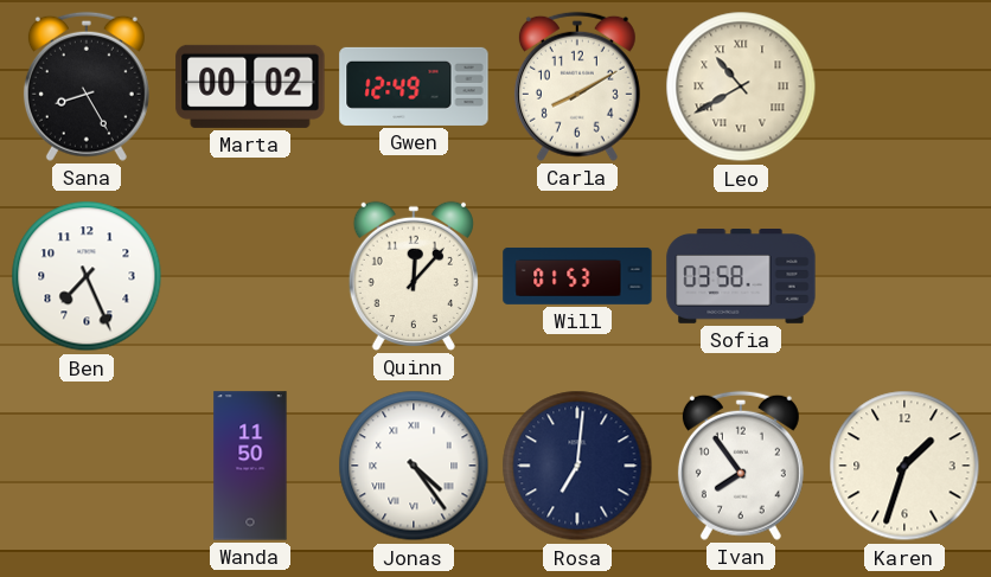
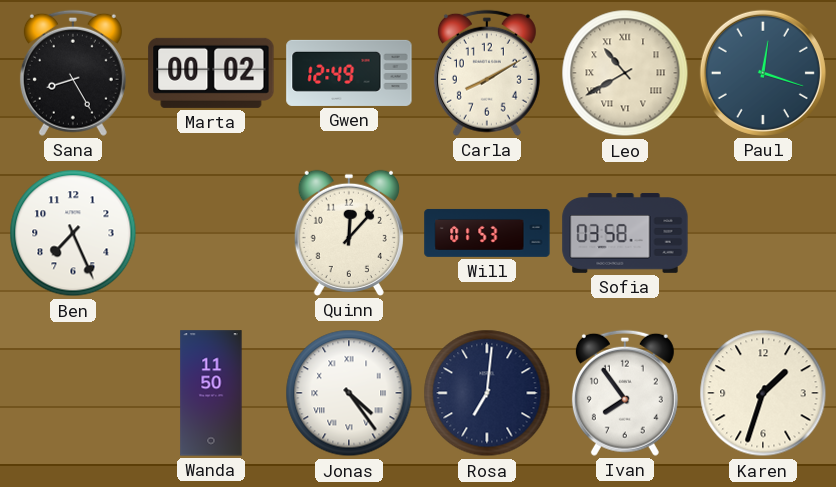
Paul: none -> 12:18 (763, 73)
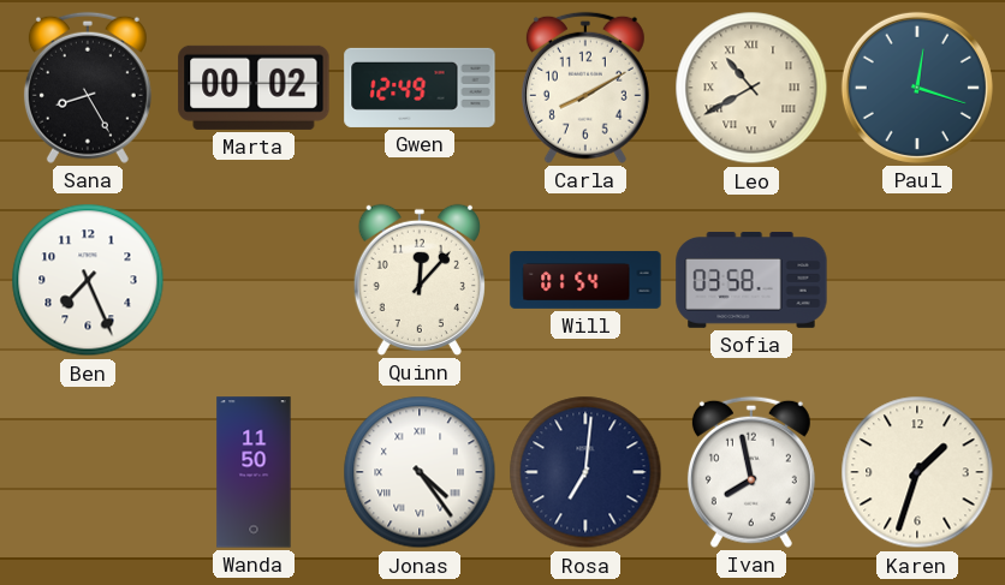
Will: 01:53 -> 01:54 (585, 280)
Ivan: 7:54 -> 7:58 (751, 472)
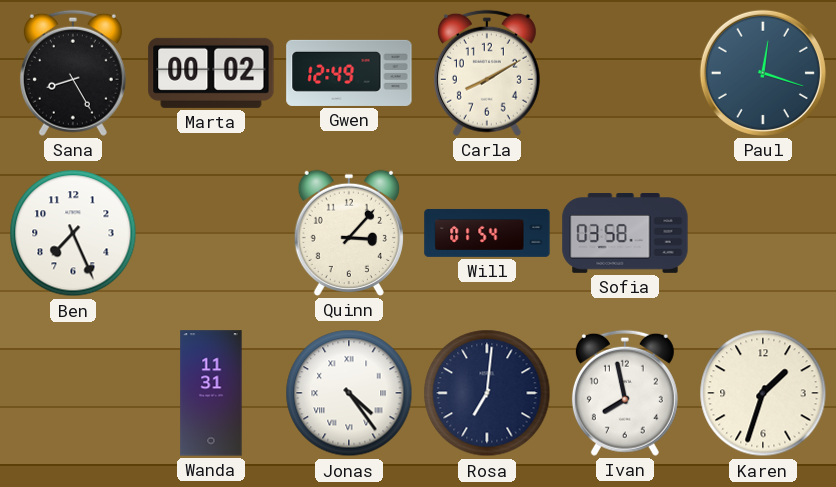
Leo: 10:40 -> none (751, 88)
Quinn: 12:07 -> 3:07 (349, 233)
Wanda: 11:50 -> 11:31 (211, 393)
